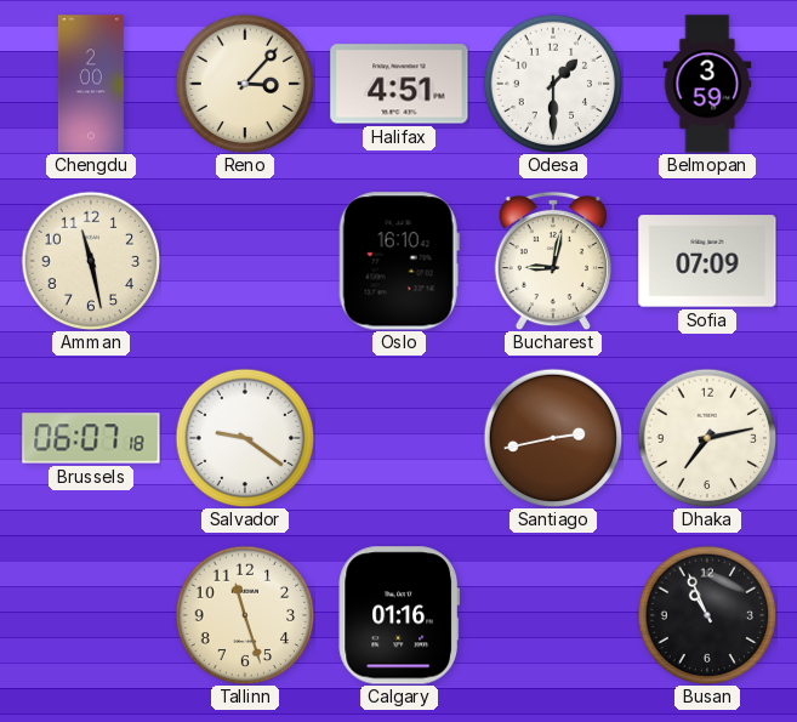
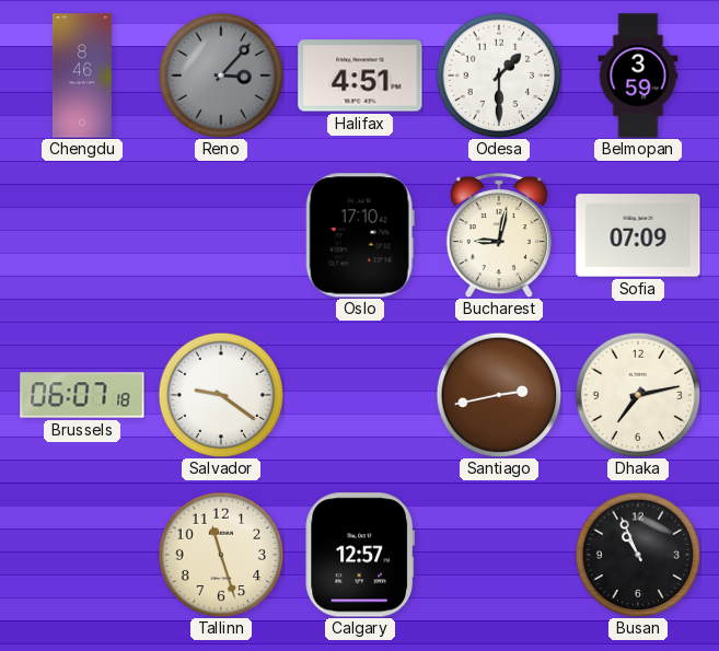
Chengdu: 2:00 -> 8:46 (82, 75)
Reno dial: cream -> grey (221, 75)
Amman: 11:28 -> none (91, 261)
Oslo: 16:10 -> 17:10 (360, 235)
Calgary: 01:16 -> 12:57 (360, 555)
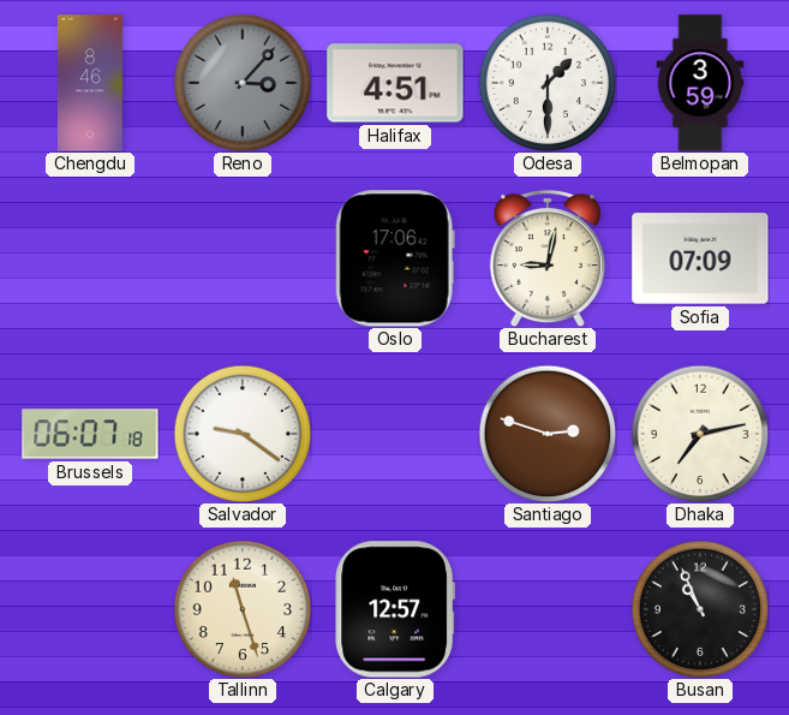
Oslo: 17:10 -> 17:06 (395, 258)
Santiago: 2:43 -> 2:48 (548, 434)
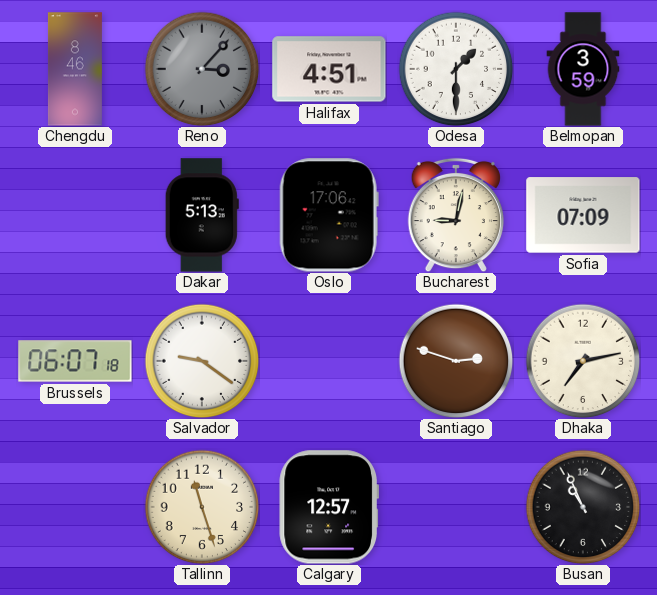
Dakar: none -> 5:13 (202, 215)
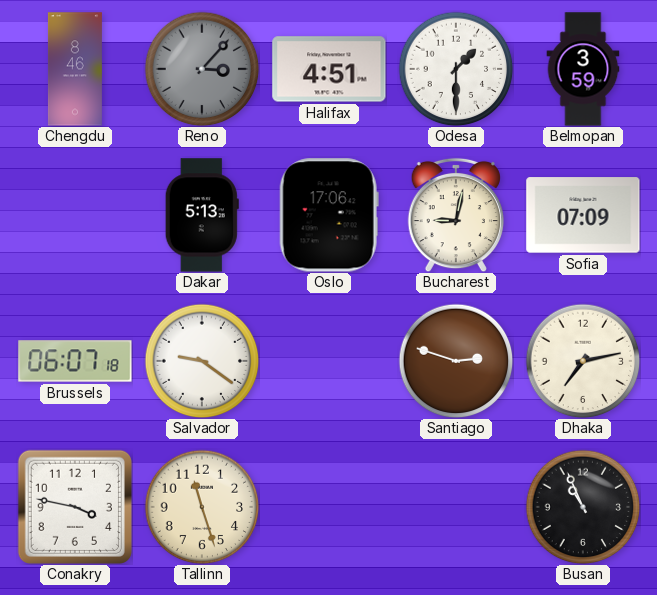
Conakry: none -> 3:47 (75, 507)
Calgary: 12:57 -> none (329, 507)
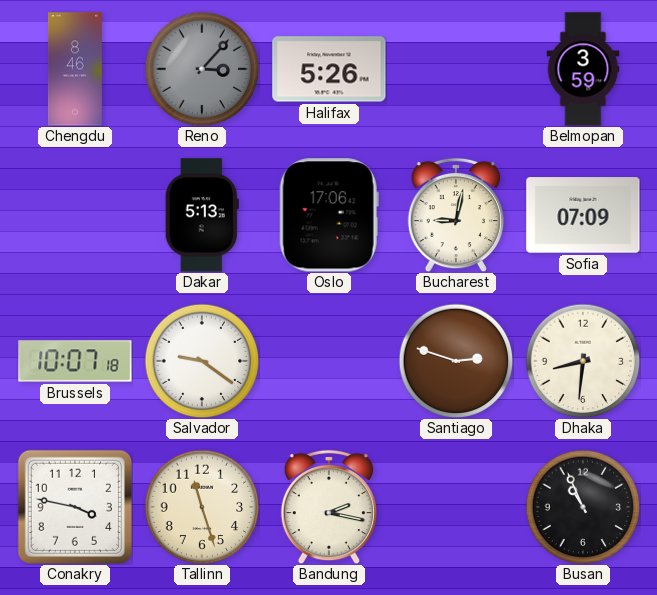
Halifax: 4:51 -> 5:26 (329, 69)
Odesa: 1:30 -> none (456, 69)
Brussels: 06:07 -> 10:07 (75, 361)
Dhaka: 7:13 -> 8:31 (583, 361)
Bandung: none -> 2:17 (329, 507)
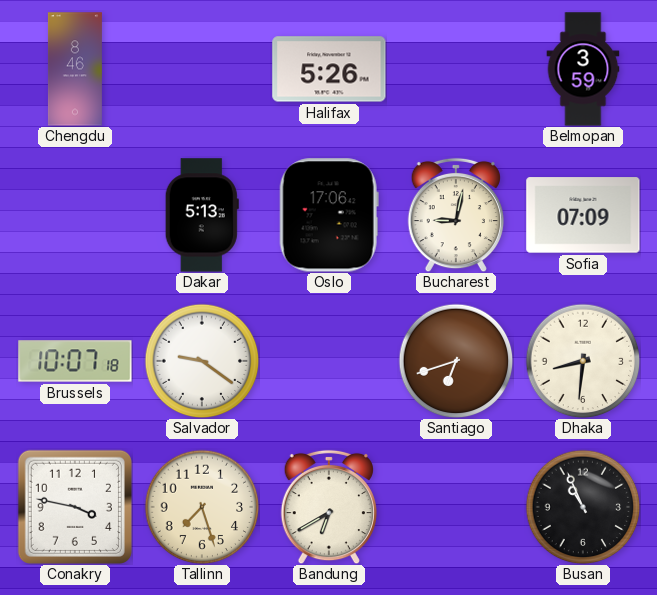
Reno: 3:07 -> none (202, 69)
Santiago: 2:48 -> 6:42 (456, 361)
Tallinn: 11:27 -> 7:27 (202, 507)
Bandung: 2:17 -> 6:40 (329, 507)
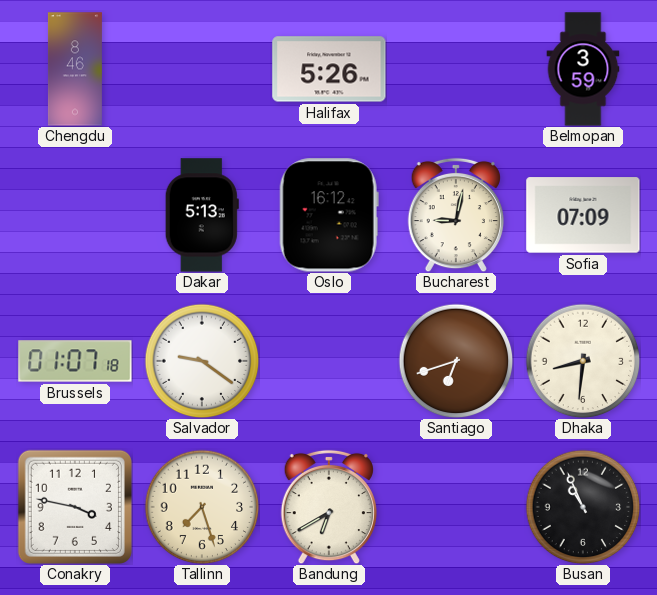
Oslo: 17:06 -> 16:12 (329, 215)
Brussels: 10:07 -> 01:07 (75, 361)
